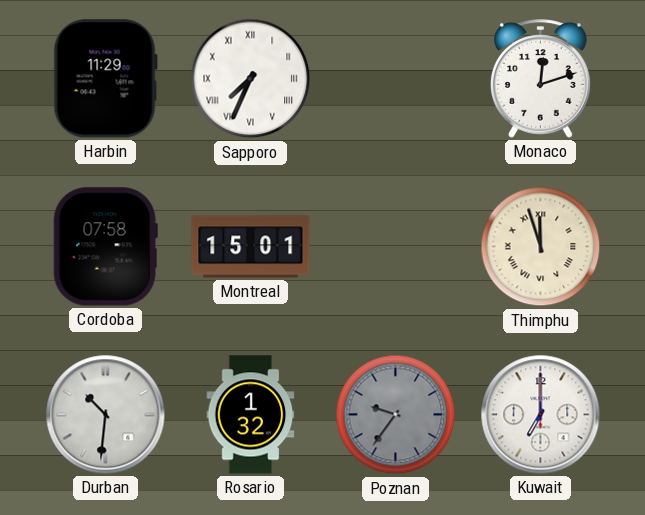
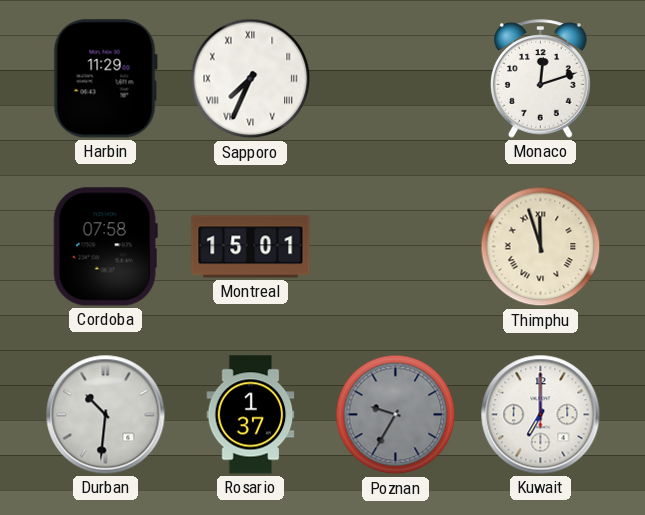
Rosario: 1:32 -> 1:37 (251, 415)
Poznan: 9:36 -> 9:35 (396, 415)
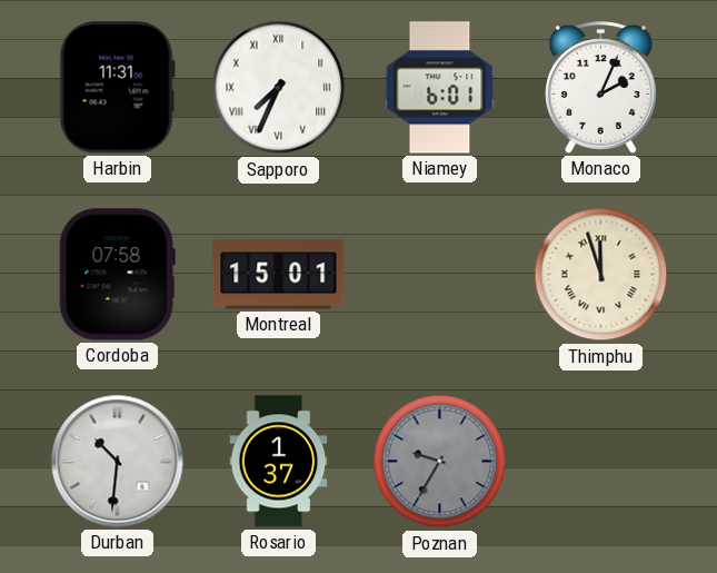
Harbin: 11:29 -> 11:31 (117, 88)
Niamey: none -> 6:01 (440, 88)
Monaco: 12:12 -> 2:04 (601, 88)
Kuwait: 7:00 -> none (541, 415)
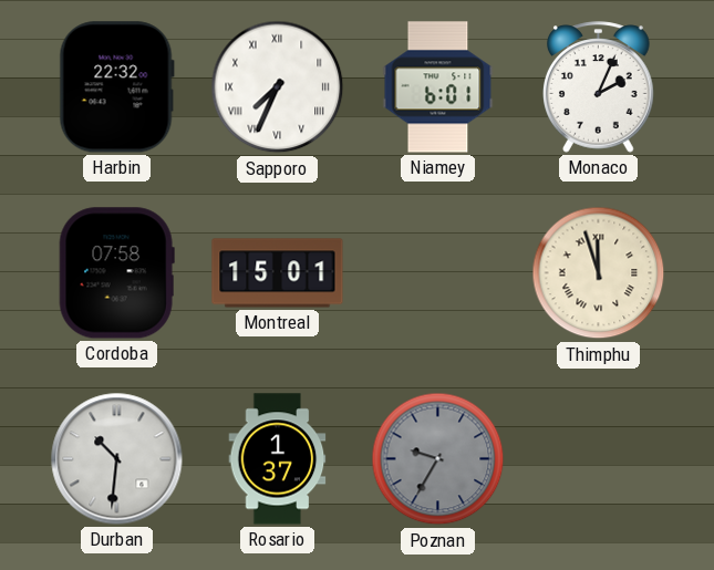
Harbin: 11:31 -> 22:32 (116, 87)
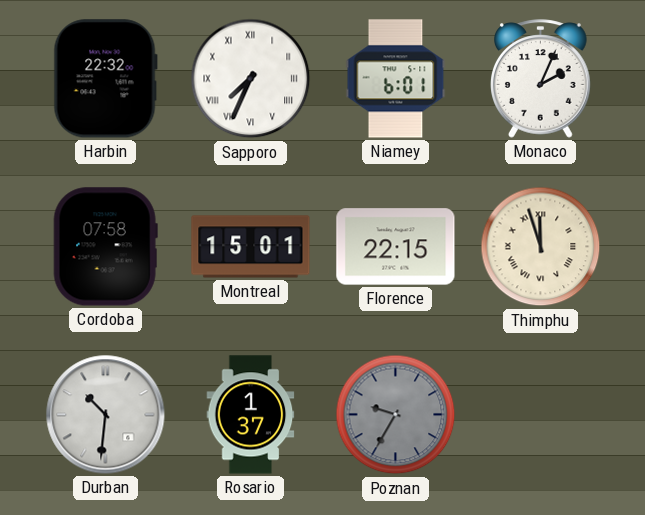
Florence: none -> 22:15 (396, 247)
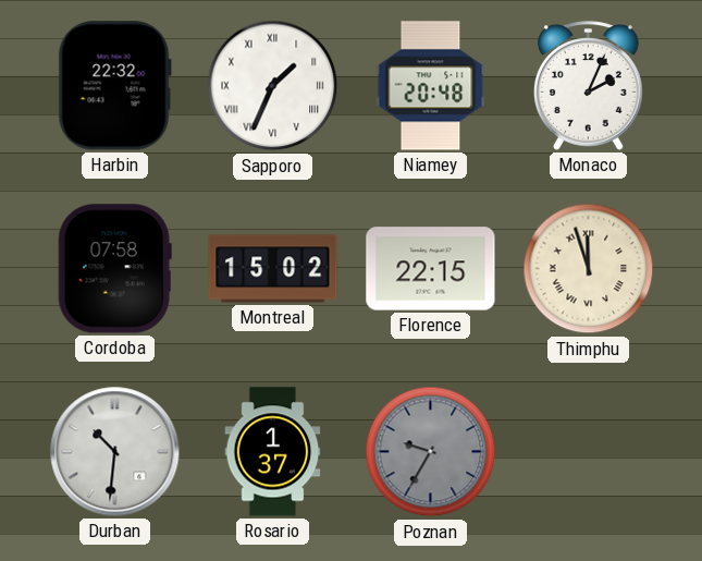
Sapporo: 7:34 -> 1:34 (273, 86)
Niamey: 6:01 -> 20:48 (431, 86)
Montreal: 15:01 -> 15:02 (273, 269)
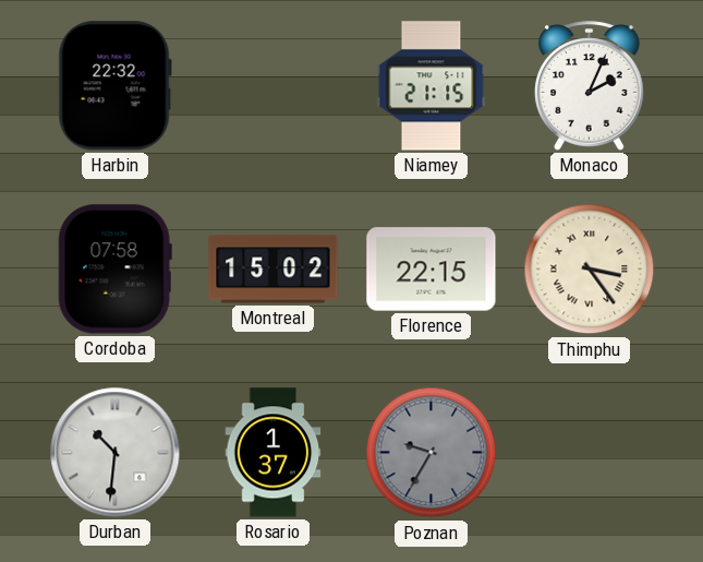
Sapporo: 1:34 -> none (273, 86)
Niamey: 20:48 -> 21:15 (432, 86)
Thimphu: 11:57 -> 3:24 (590, 270)
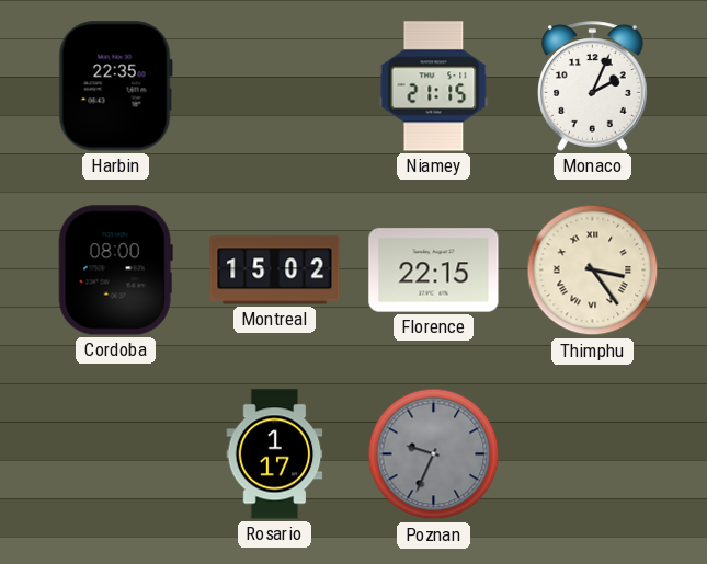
Harbin: 22:32 -> 22:35 (115, 87)
Cordoba: 07:58 -> 08:00 (115, 271)
Durban: 10:31 -> none (116, 453)
Rosario: 1:37 -> 1:17 (275, 454)
Poznan: 9:35 -> 9:34 (434, 454)
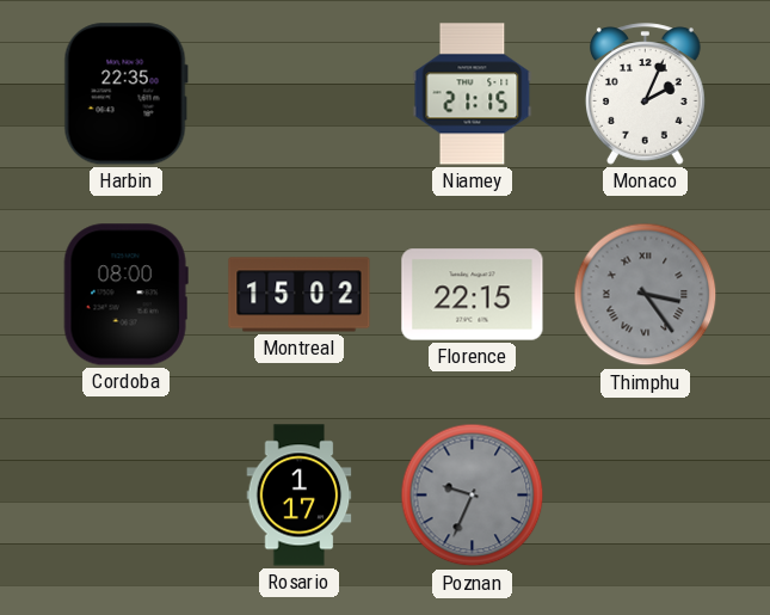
Thimphu dial: cream -> grey (646, 295)
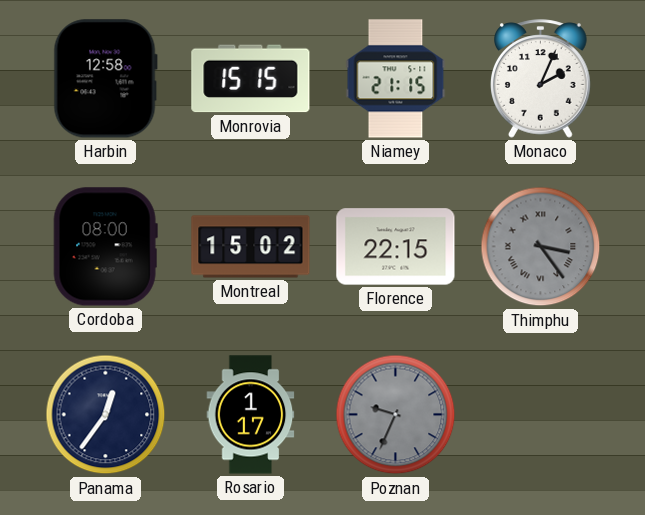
Harbin: 22:35 -> 12:58 (105, 79)
Monrovia: none -> 15:15 (251, 79)
Panama: none -> 12:36 (106, 415)
